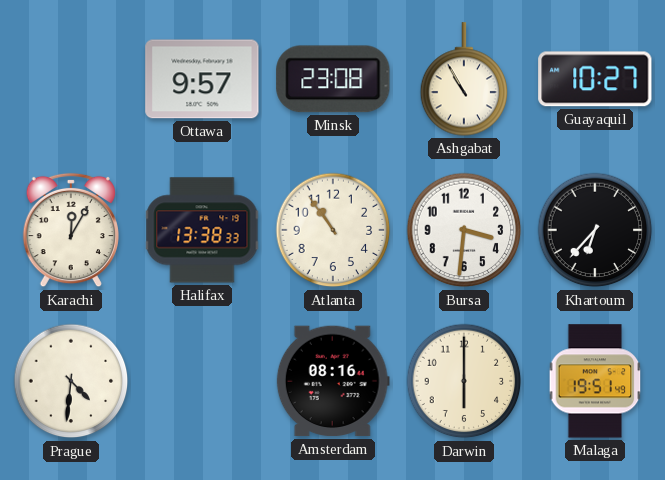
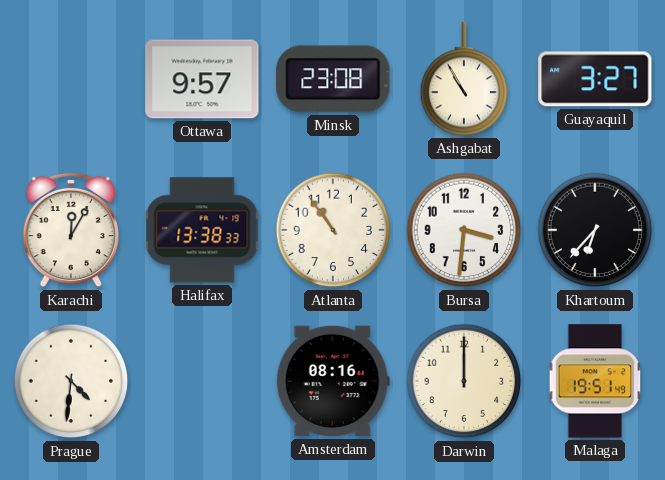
Guayaquil: 10:27 -> 3:27 (595, 79)
Darwin: 6:00 -> 12:00 (464, 381)
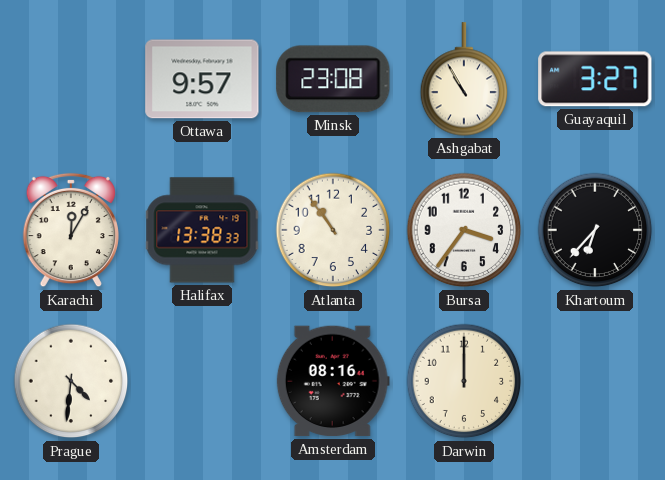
Bursa: 3:31 -> 3:36 (464, 230)
Malaga: 19:51 -> none (595, 381)
